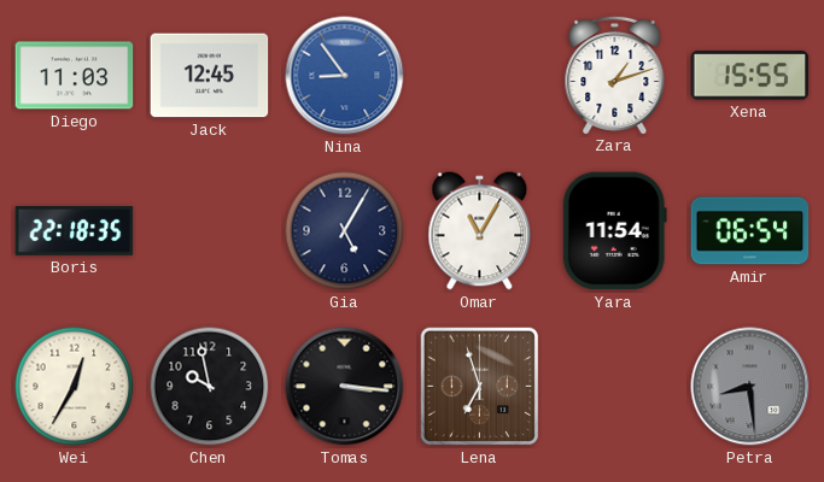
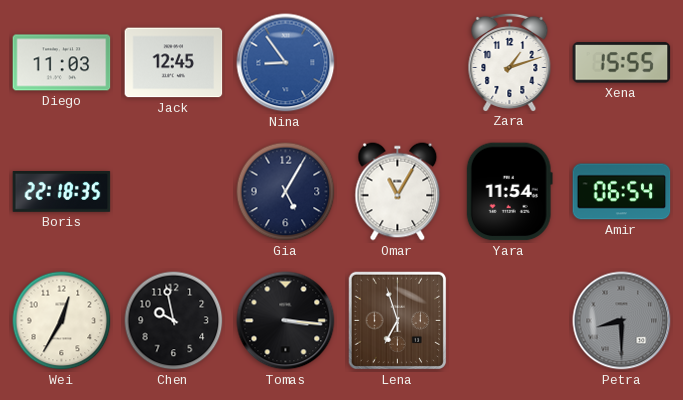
Petra: 8:29 -> 8:30 (622, 321)
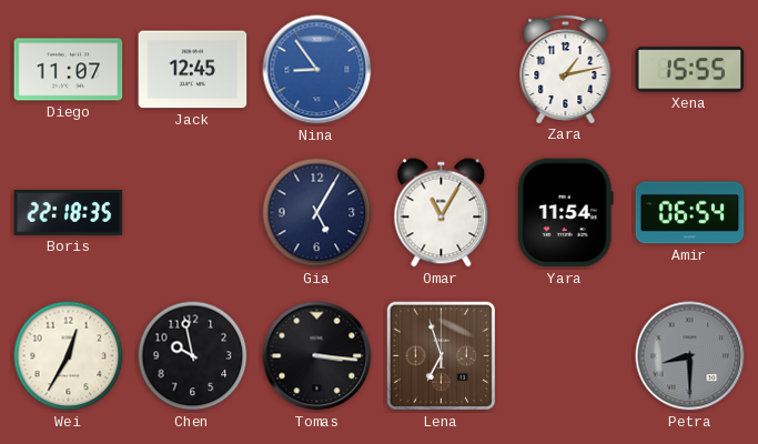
Diego: 11:03 -> 11:07 (69, 70)
Zara: 1:12 -> 1:13 (566, 69)
